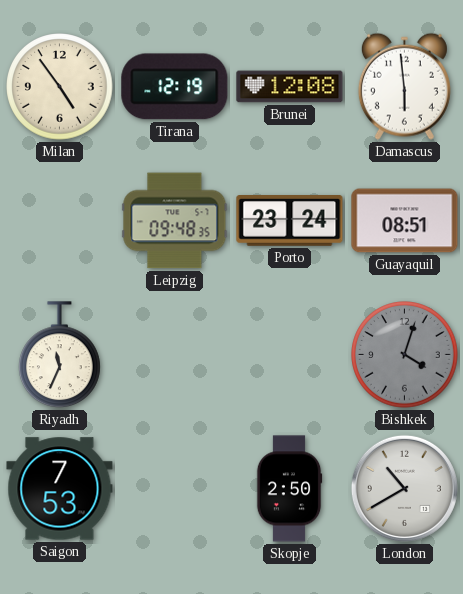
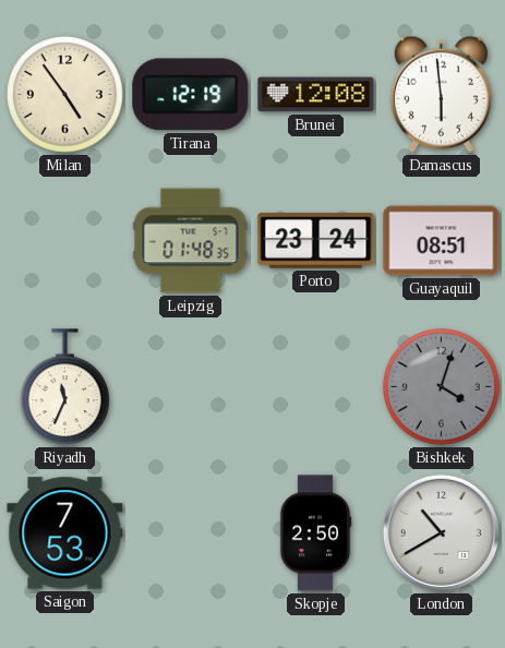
Leipzig: 09:48 -> 01:48 (191, 241)
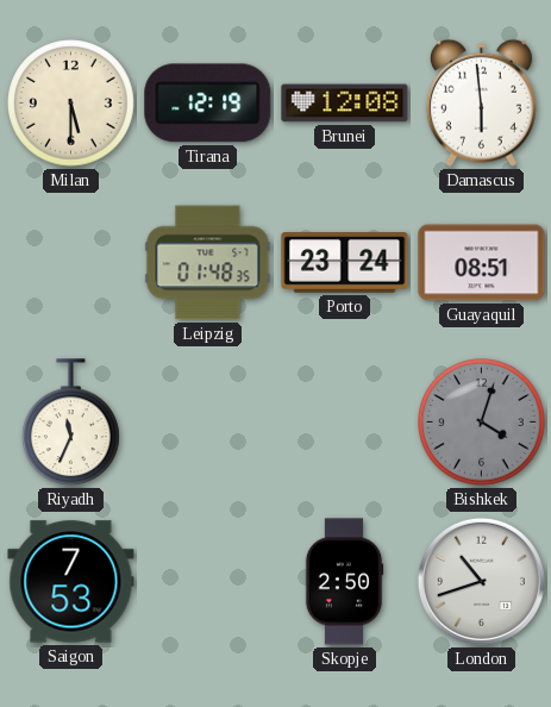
Milan: 4:54 -> 5:30 (71, 104)
London: 10:40 -> 10:42 (481, 581)
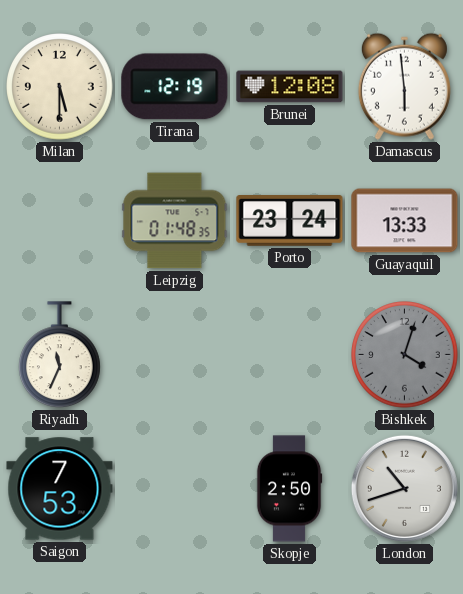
Guayaquil: 08:51 -> 13:33 (405, 221)
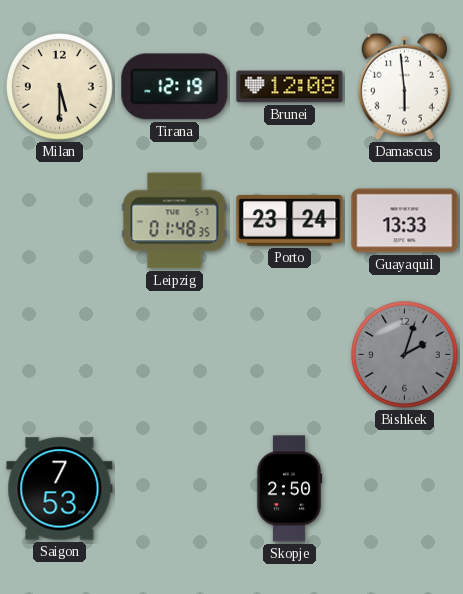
Riyadh: 11:34 -> none (60, 355)
Bishkek: 4:03 -> 2:03 (405, 355)
London: 10:42 -> none (404, 488)
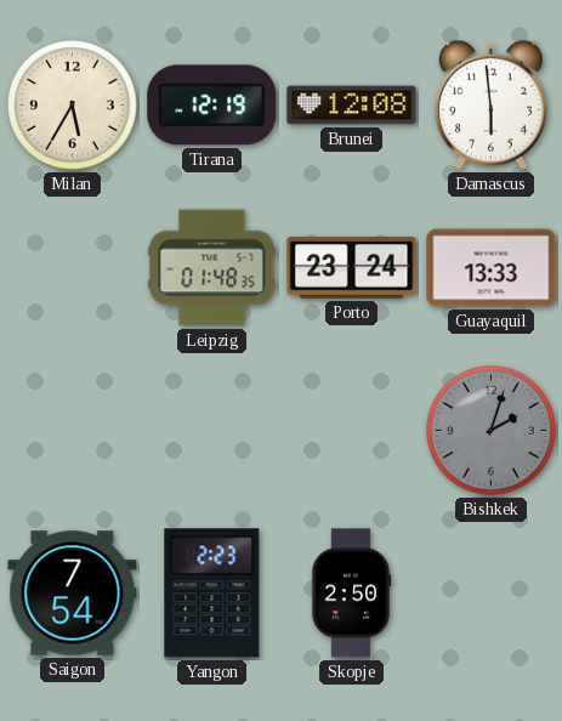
Milan: 5:30 -> 5:35 (73, 106)
Saigon: 7:53 -> 7:54 (73, 594)
Yangon: none -> 2:23 (212, 594)
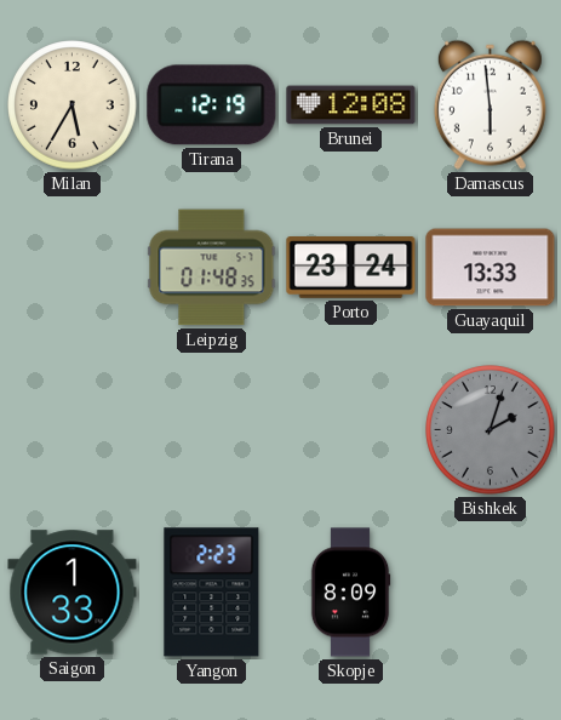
Saigon: 7:54 -> 1:33 (73, 593)
Skopje: 2:50 -> 8:09 (350, 593)
